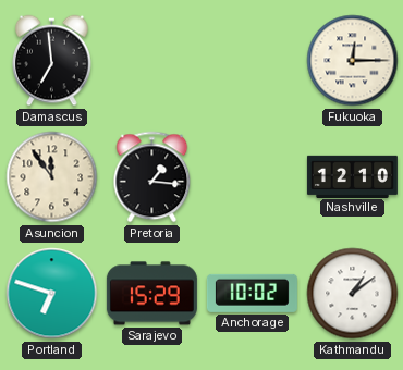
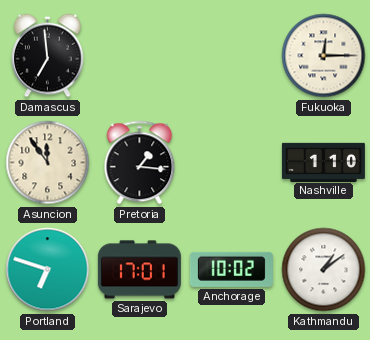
Nashville: 12:10 -> 1:10 (323, 162)
Sarajevo: 15:29 -> 17:01 (139, 270)
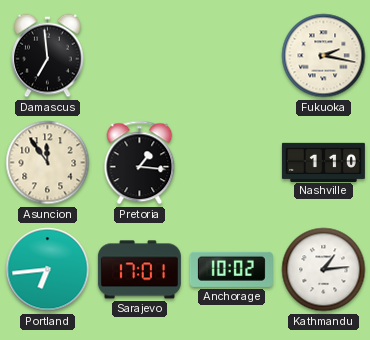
Fukuoka: 12:15 -> 2:17 (324, 56)
Portland: 6:48 -> 6:44 (48, 270)
Kathmandu: 1:09 -> 1:14 (324, 270)
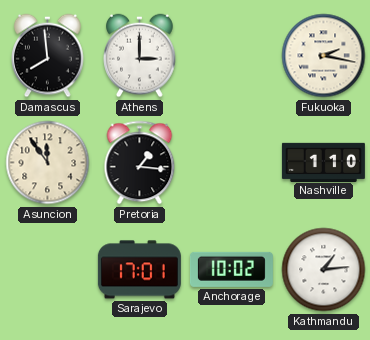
Damascus: 6:59 -> 7:59 (48, 56)
Athens: none -> 3:00 (140, 56)
Portland: 6:44 -> none (48, 270)
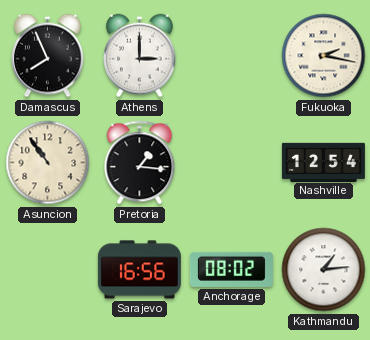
Damascus: 7:59 -> 7:56 (48, 56)
Asuncion: 11:54 -> 10:54 (48, 163)
Nashville: 1:10 -> 12:54 (323, 162)
Sarajevo: 17:01 -> 16:56 (139, 270)
Anchorage: 10:02 -> 08:02 (231, 269)
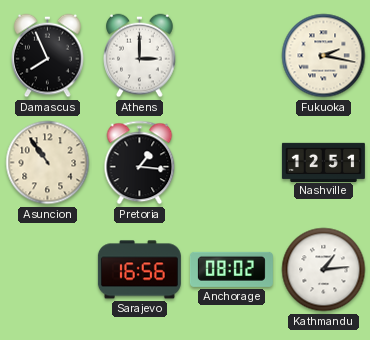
Nashville: 12:54 -> 12:51 (323, 162)
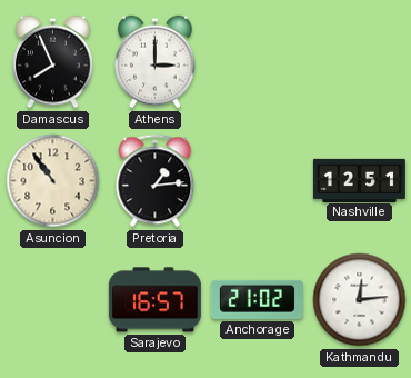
Fukuoka: 2:17 -> none (324, 56)
Pretoria: 1:16 -> 1:14 (156, 181)
Sarajevo: 16:56 -> 16:57 (154, 300)
Anchorage: 08:02 -> 21:02 (257, 299)
Kathmandu: 1:14 -> 12:14 (360, 300)
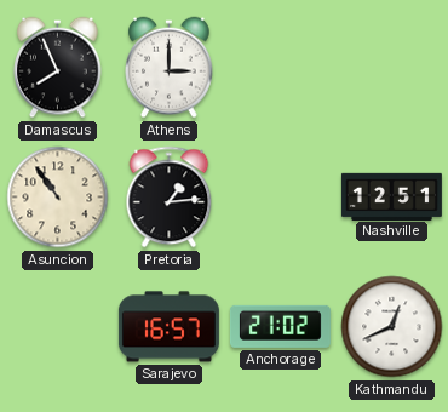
Kathmandu: 12:14 -> 12:41 (392, 327)
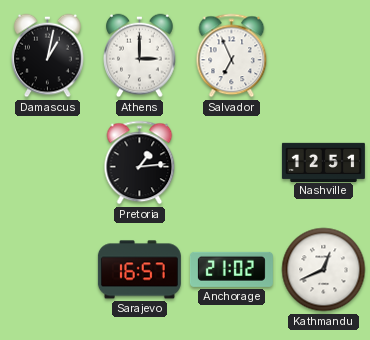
Damascus: 7:56 -> 1:02 (48, 56)
Salvador: none -> 6:56 (232, 56)
Asuncion: 10:54 -> none (58, 198)
